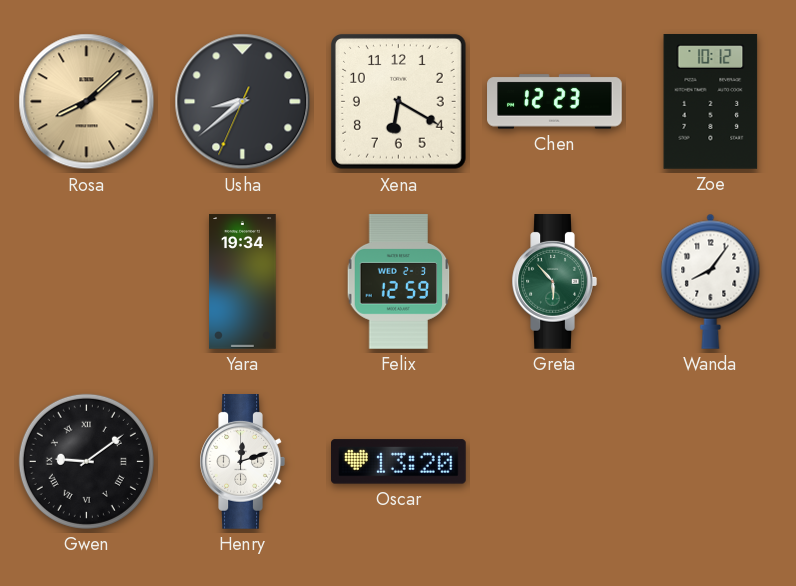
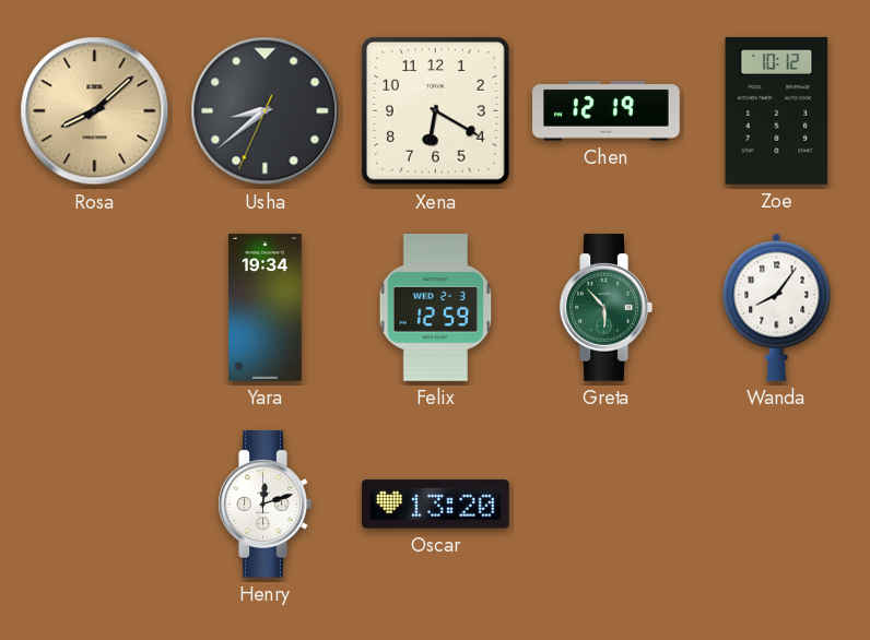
Chen: 12:23 -> 12:19 (607, 111)
Gwen: 9:09 -> none (86, 461)
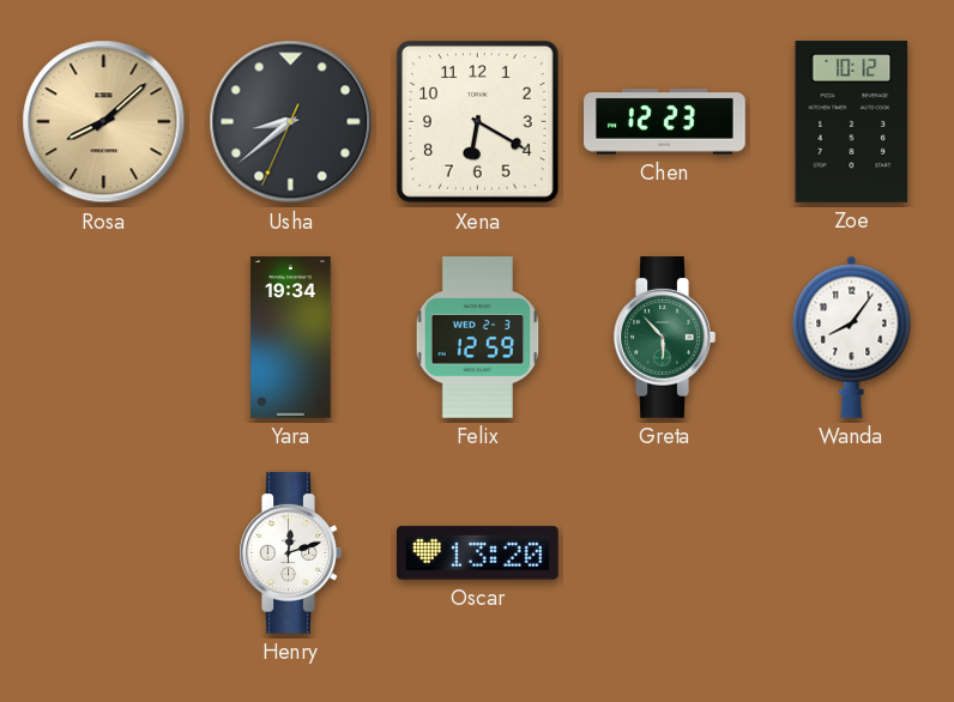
Chen: 12:19 -> 12:23 (665, 122)
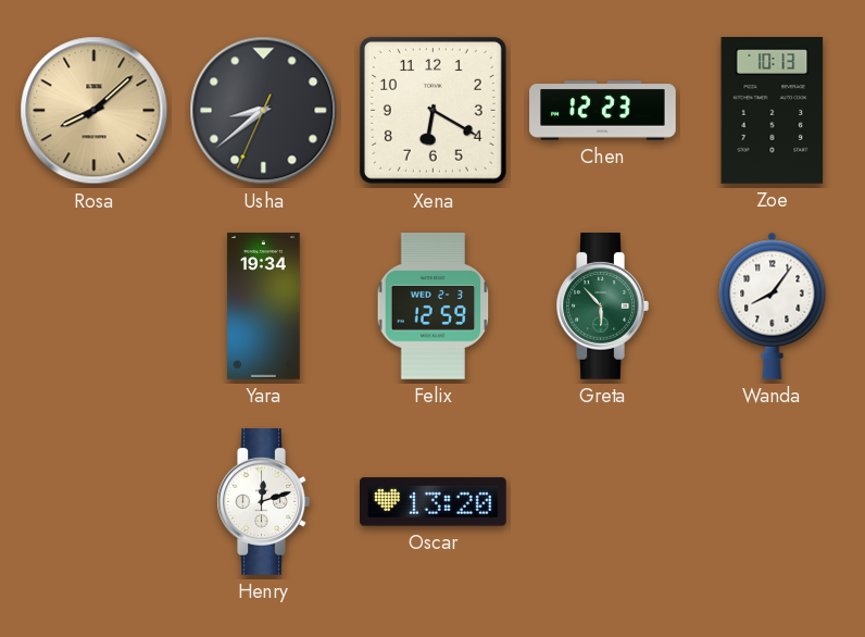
Zoe: 10:12 -> 10:13 (773, 111)
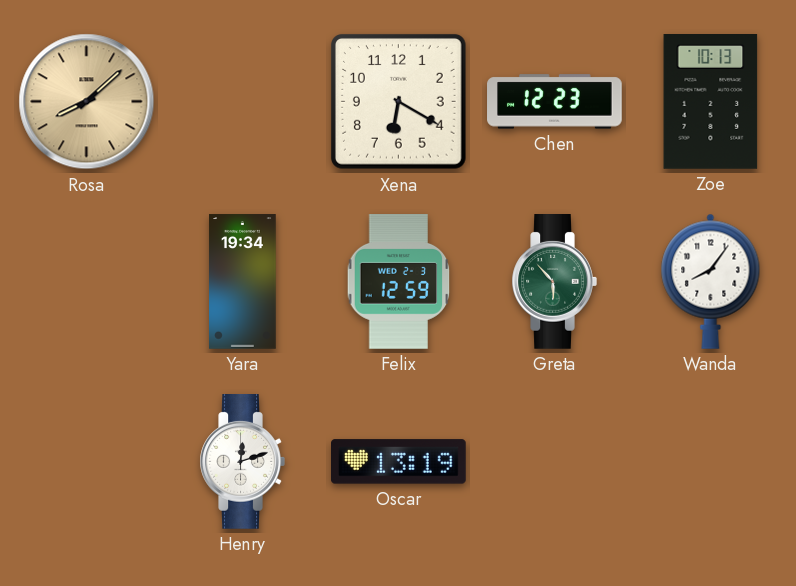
Usha: 8:38 -> none (264, 111)
Oscar: 13:20 -> 13:19 (399, 462)
